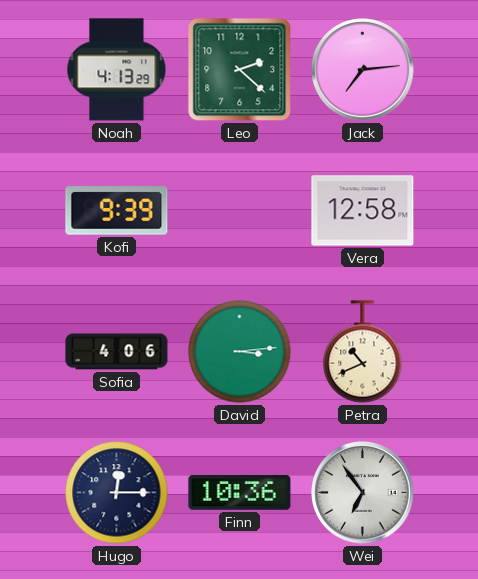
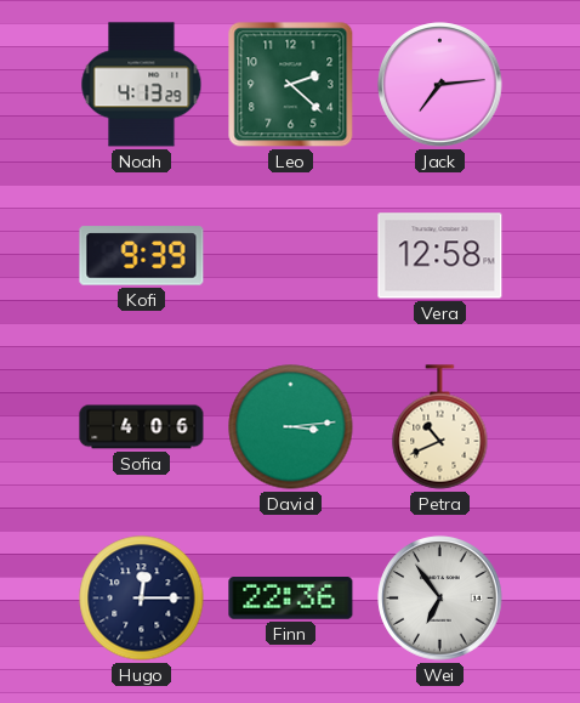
Finn: 10:36 -> 22:36 (291, 599)
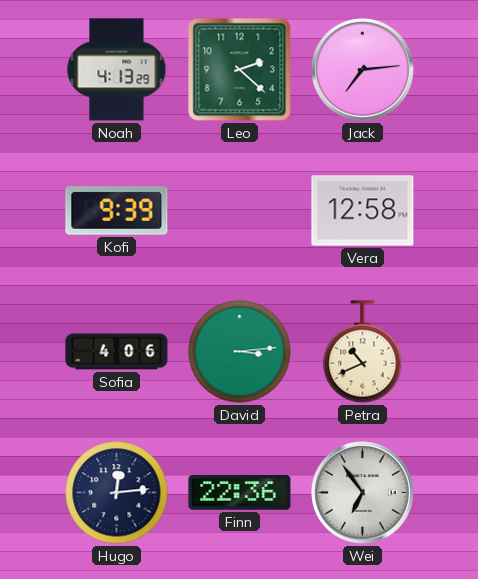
Hugo: 12:15 -> 12:14 (117, 493)
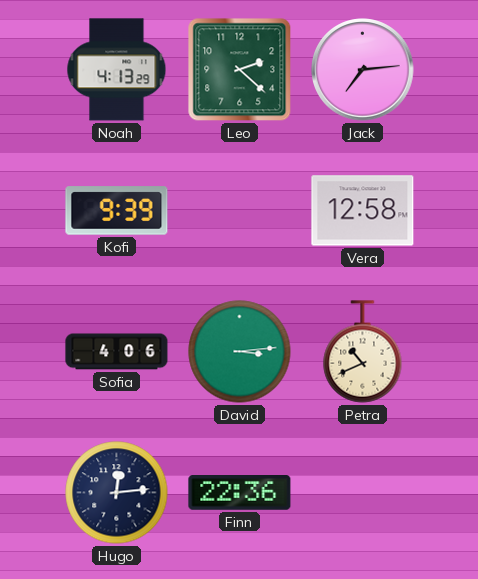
Wei: 6:54 -> none (363, 493)
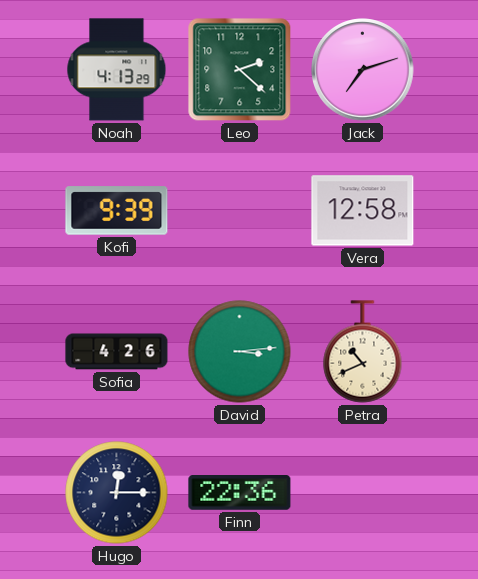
Jack: 7:14 -> 7:12 (363, 70)
Sofia: 4:06 -> 4:26 (117, 352)
Hugo: 12:14 -> 12:15 (117, 493)
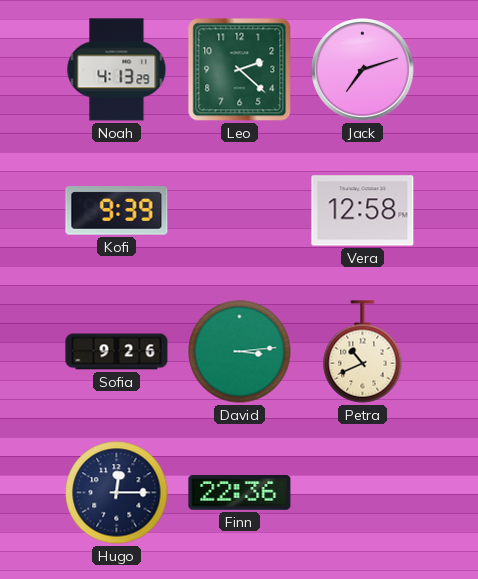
Sofia: 4:26 -> 9:26 (117, 352)
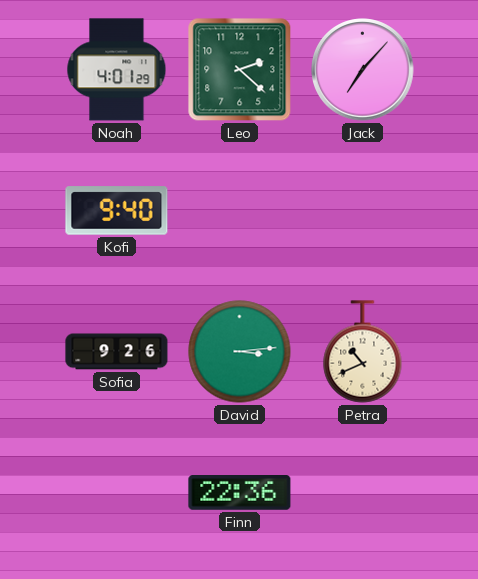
Noah: 4:13 -> 4:01 (117, 70)
Jack: 7:12 -> 7:07 (363, 70)
Kofi: 9:39 -> 9:40 (117, 211)
Vera: 12:58 -> none (363, 211)
Hugo: 12:15 -> none (117, 493)
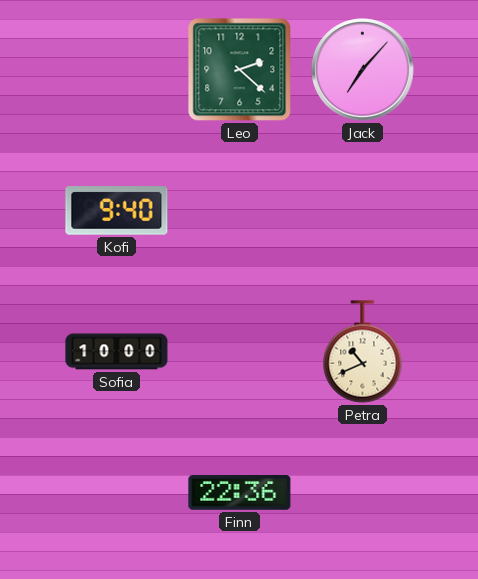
Noah: 4:01 -> none (117, 70)
Sofia: 9:26 -> 10:00 (117, 352)
David: 3:14 -> none (240, 352)
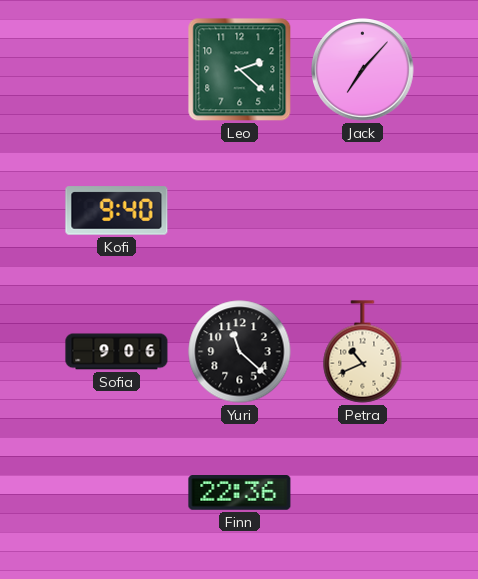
Sofia: 10:00 -> 9:06 (117, 352)
Yuri: none -> 11:22 (240, 352)
